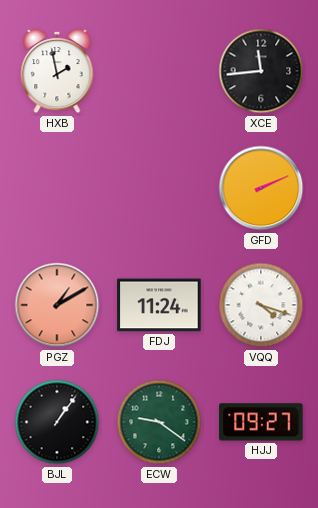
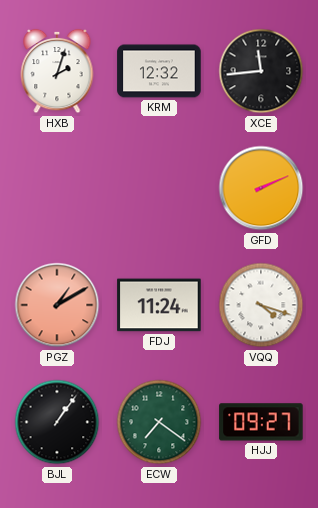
HXB: 1:58 -> 2:03 (57, 71)
KRM: none -> 12:32 (159, 71)
ECW: 9:21 -> 7:21 (159, 422)
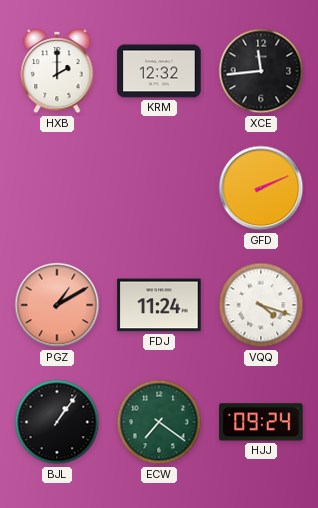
HXB: 2:03 -> 2:00 (57, 71)
HJJ: 09:27 -> 09:24 (261, 422)
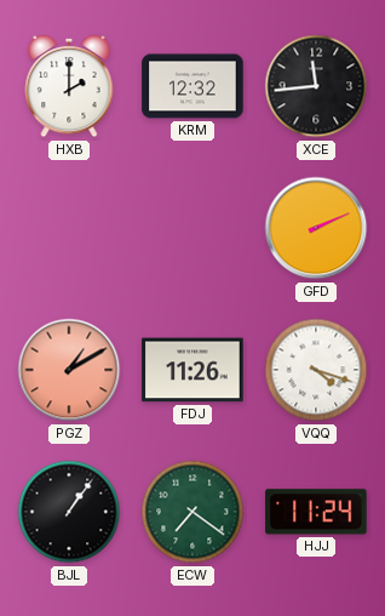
FDJ: 11:24 -> 11:26 (192, 370)
HJJ: 09:24 -> 11:24 (316, 512)
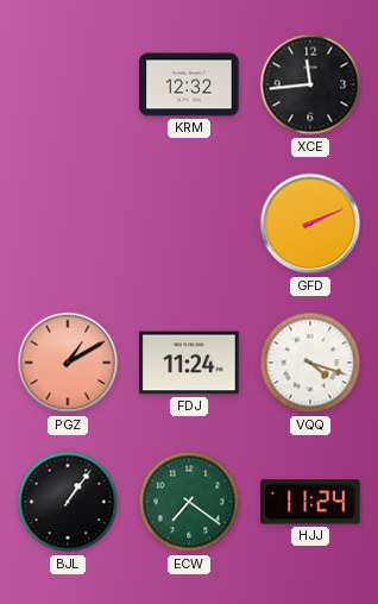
HXB: 2:00 -> none (69, 86)
FDJ: 11:26 -> 11:24 (189, 363)
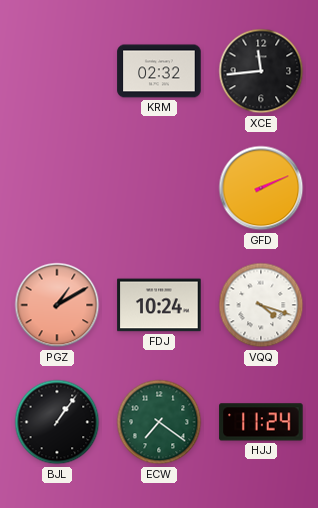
KRM: 12:32 -> 02:32 (159, 71)
FDJ: 11:24 -> 10:24 (159, 305)
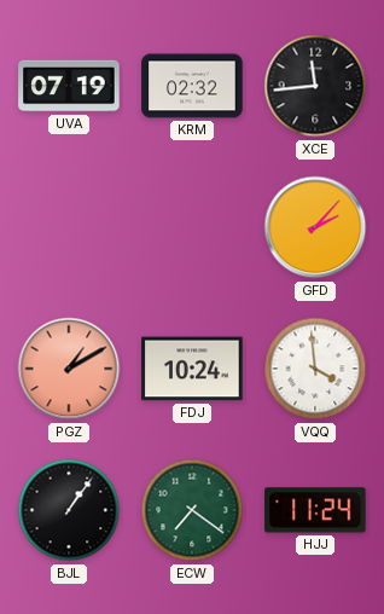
UVA: none -> 07:19 (69, 86)
GFD: 2:11 -> 2:07 (315, 227)
VQQ: 4:18 -> 3:59 (315, 369)
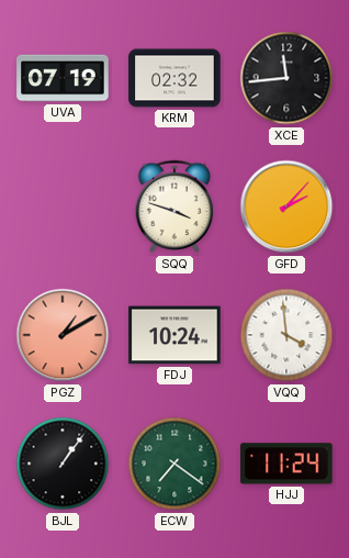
SQQ: none -> 3:48 (174, 207)
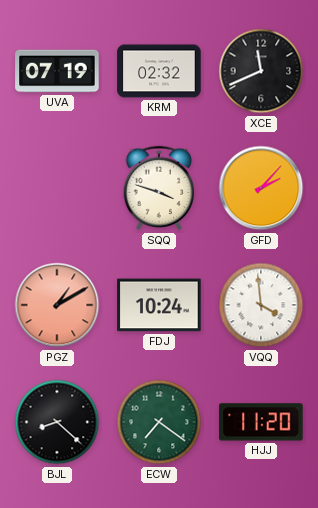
XCE: 11:44 -> 11:41 (261, 71)
BJL: 1:06 -> 8:22 (57, 422)
HJJ: 11:24 -> 11:20 (261, 422)
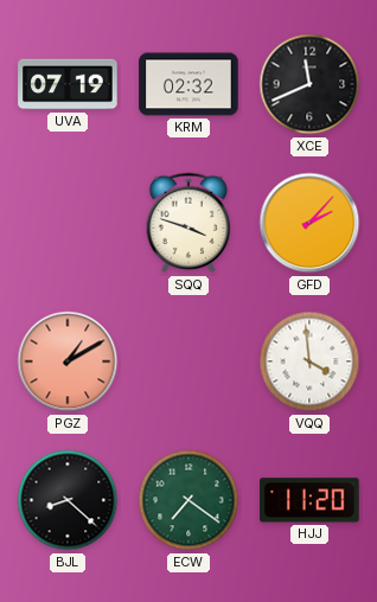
FDJ: 10:24 -> none (159, 305)
